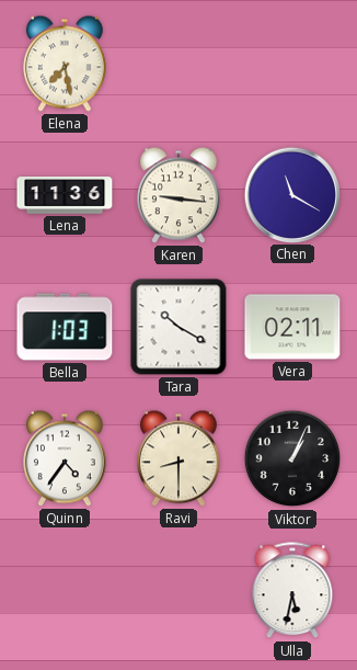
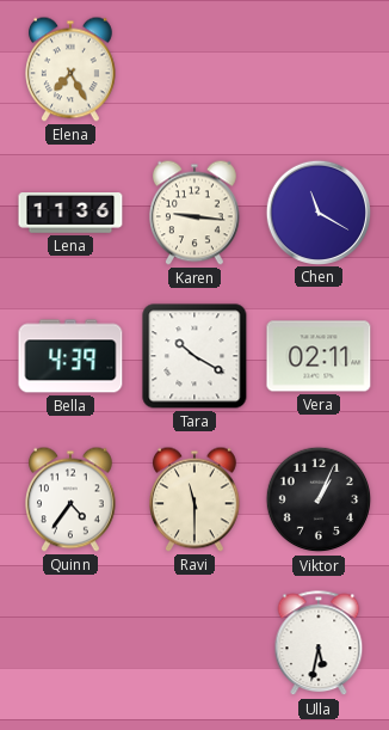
Elena: 7:28 -> 7:25 (72, 69)
Bella: 1:03 -> 4:39 (70, 356)
Ravi: 8:30 -> 11:30 (196, 499)
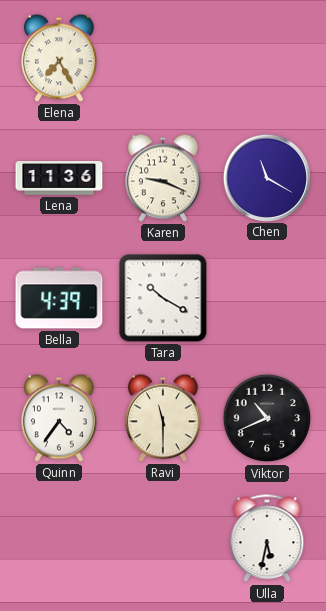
Karen: 9:16 -> 9:19 (164, 178)
Vera: 02:11 -> none (319, 356)
Viktor: 1:04 -> 10:41 (267, 418)
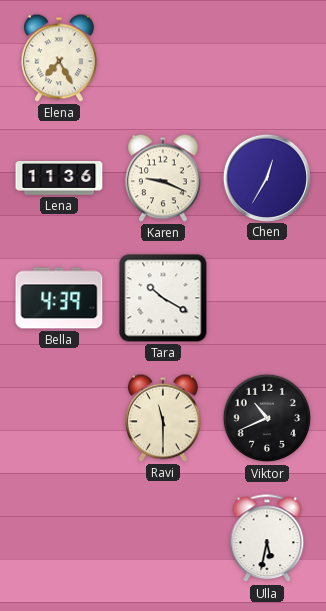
Chen: 11:20 -> 12:35 (266, 177)
Quinn: 4:36 -> none (60, 418)
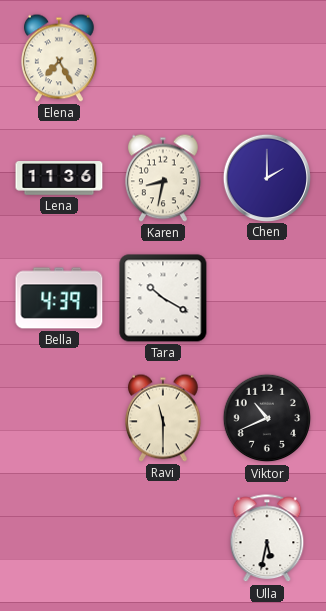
Karen: 9:19 -> 8:32 (164, 178)
Chen: 12:35 -> 2:00 (266, 177)
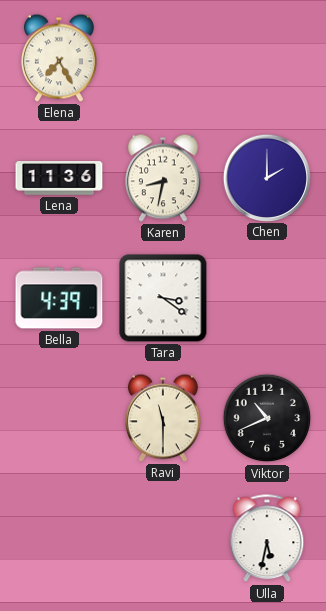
Tara: 10:20 -> 3:21 (163, 298)
